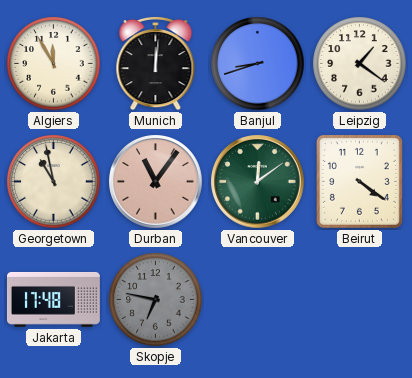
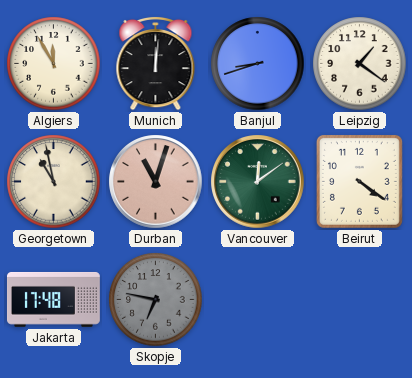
Durban: 11:06 -> 11:03 (156, 182)
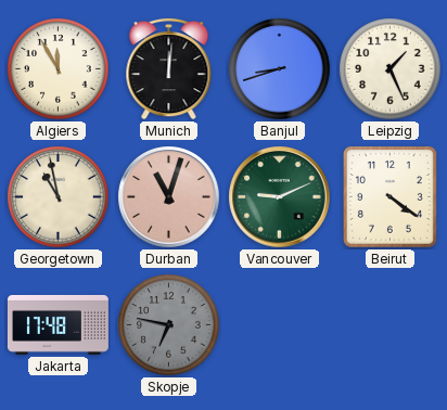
Leipzig: 1:21 -> 1:26 (391, 69)
Vancouver: 12:09 -> 9:11 (280, 197)
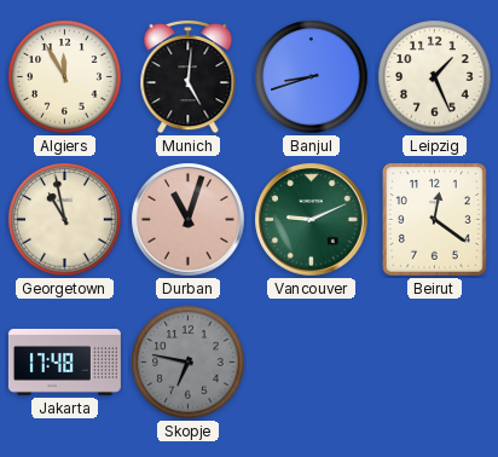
Munich: 12:01 -> 5:01 (189, 76)
Beirut: 4:21 -> 12:21 (434, 219)
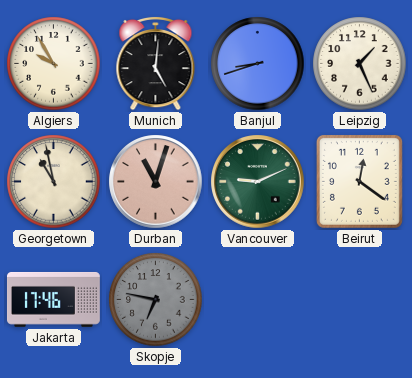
Algiers: 11:55 -> 9:55 (54, 64)
Jakarta: 17:48 -> 17:46 (53, 299)
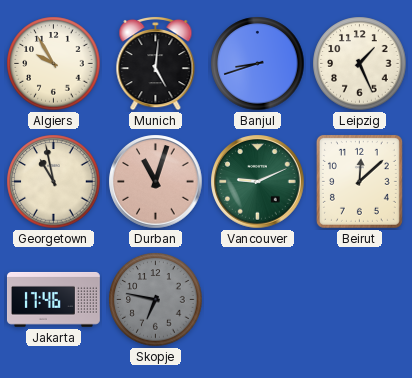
Beirut: 12:21 -> 12:08 (359, 181)
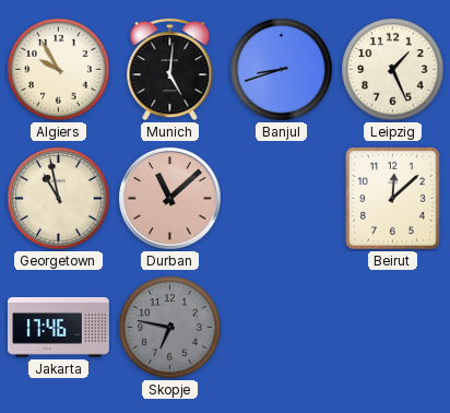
Durban: 11:03 -> 11:08 (170, 199)
Vancouver: 9:11 -> none (258, 182)
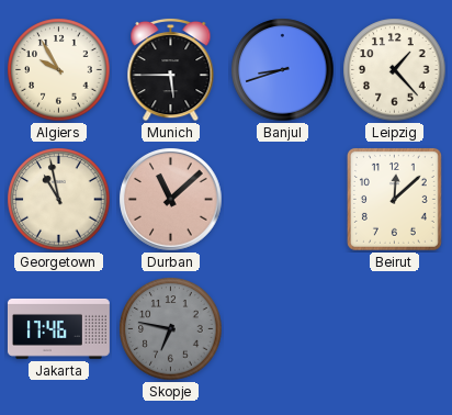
Munich: 5:01 -> 5:45 (171, 69)
Leipzig: 1:26 -> 1:23 (395, 70)
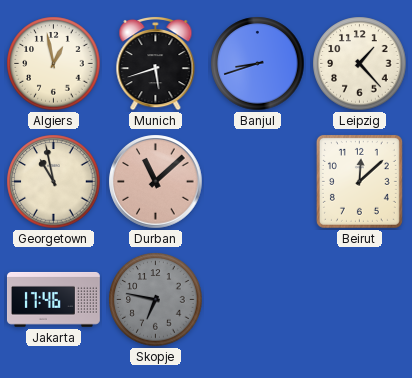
Algiers: 9:55 -> 12:58 (54, 64)
Munich: 5:45 -> 5:42 (156, 63)
